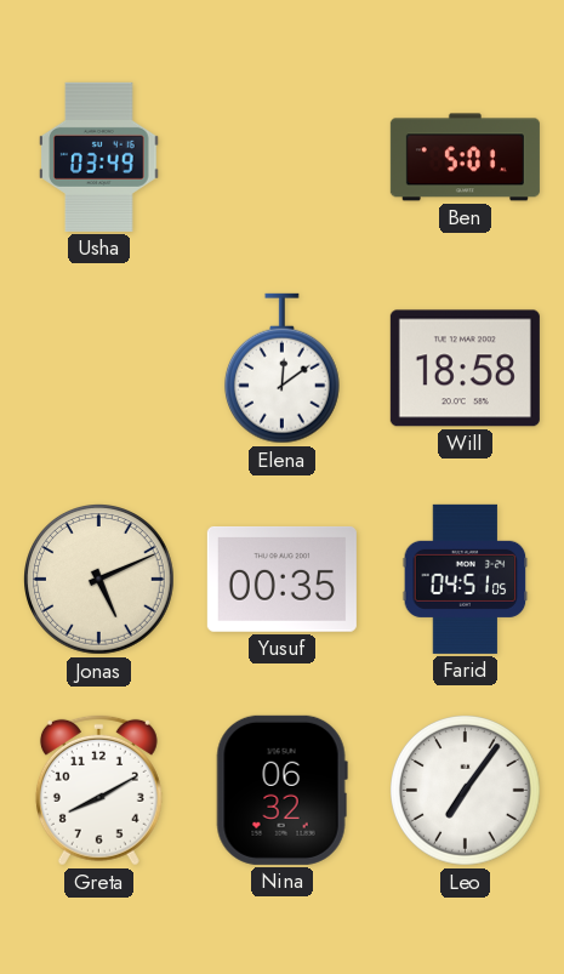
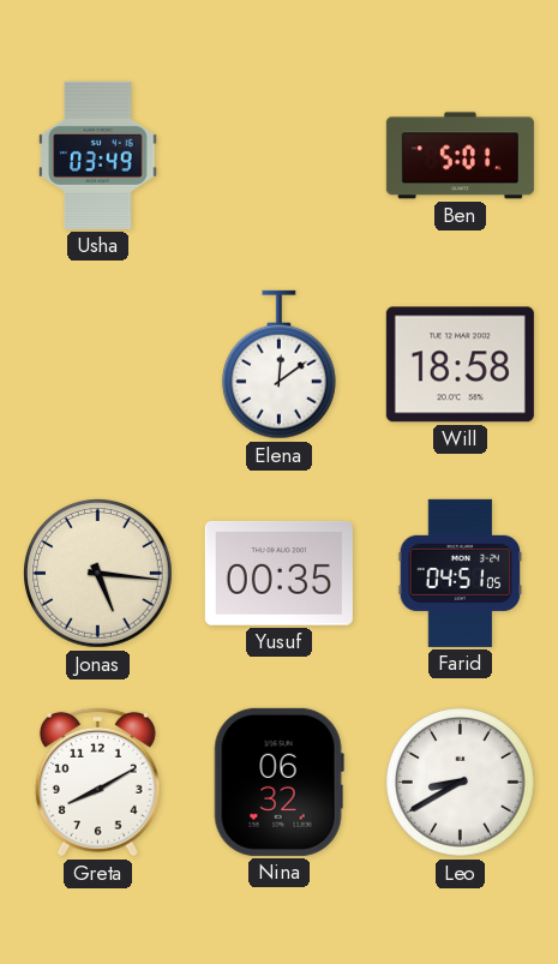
Jonas: 5:11 -> 5:16 (98, 574)
Leo: 7:06 -> 8:40 (461, 783)
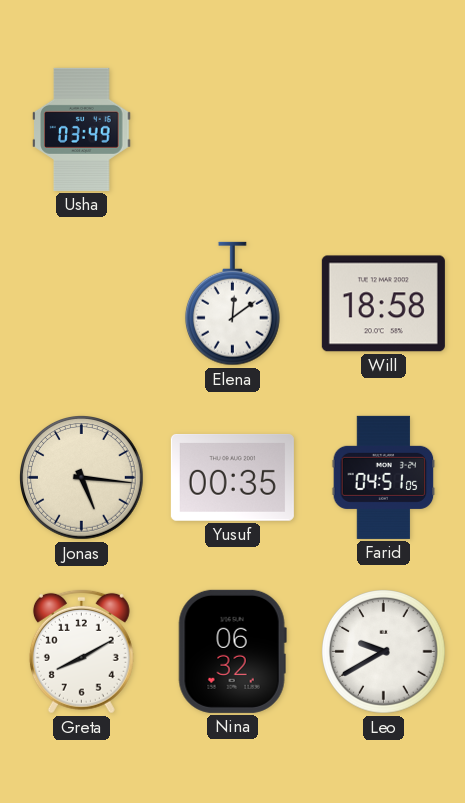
Ben: 5:01 -> none (460, 156)
Leo: 8:40 -> 9:40 (384, 652)
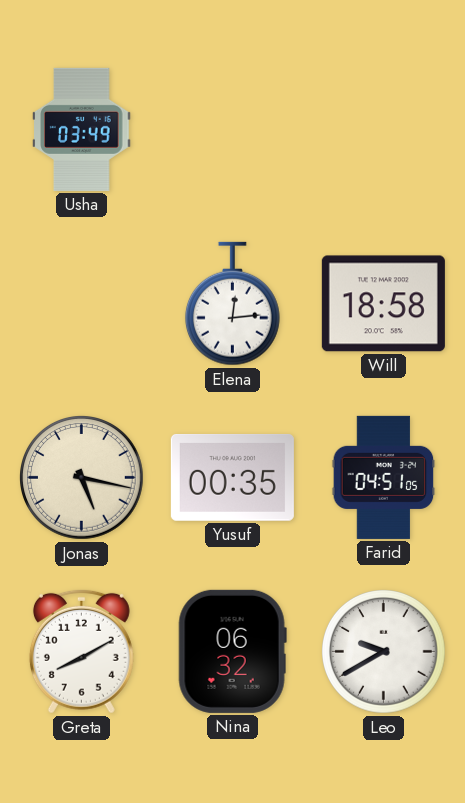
Elena: 12:09 -> 12:14 (232, 304)
Jonas: 5:16 -> 5:17 (82, 478)
